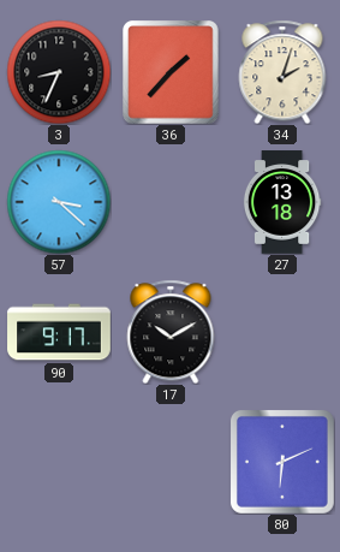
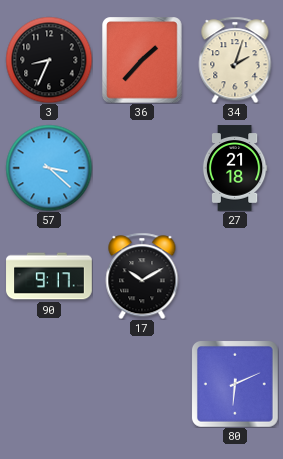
27: 13:18 -> 21:18 (235, 168)
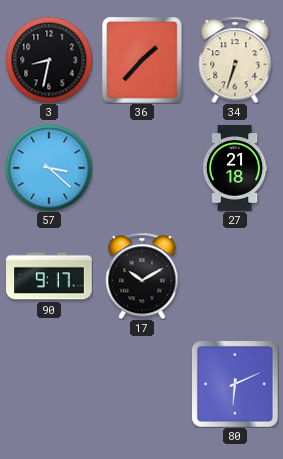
3: 8:34 -> 8:32 (49, 60)
34: 2:03 -> 6:33 (235, 60)
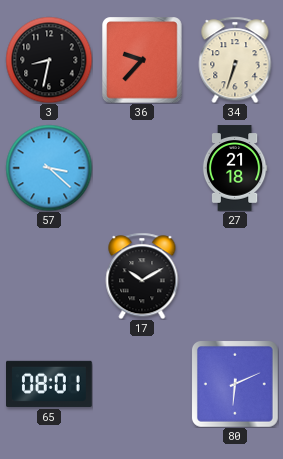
36: 1:37 -> 9:37 (142, 60)
90: 9:17 -> none (49, 276)
65: none -> 08:01 (50, 384)
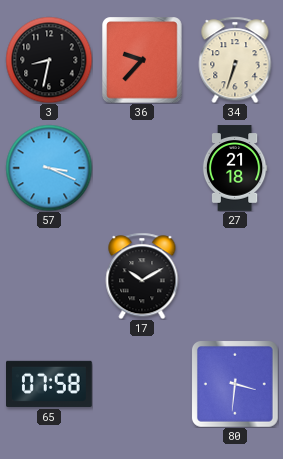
57: 3:22 -> 3:19 (49, 168)
65: 08:01 -> 07:58 (50, 384)
80: 6:11 -> 3:31 (235, 384)
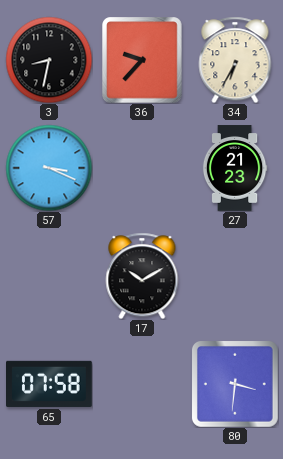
34: 6:33 -> 6:35 (235, 60)
27: 21:18 -> 21:23 (235, 168)
